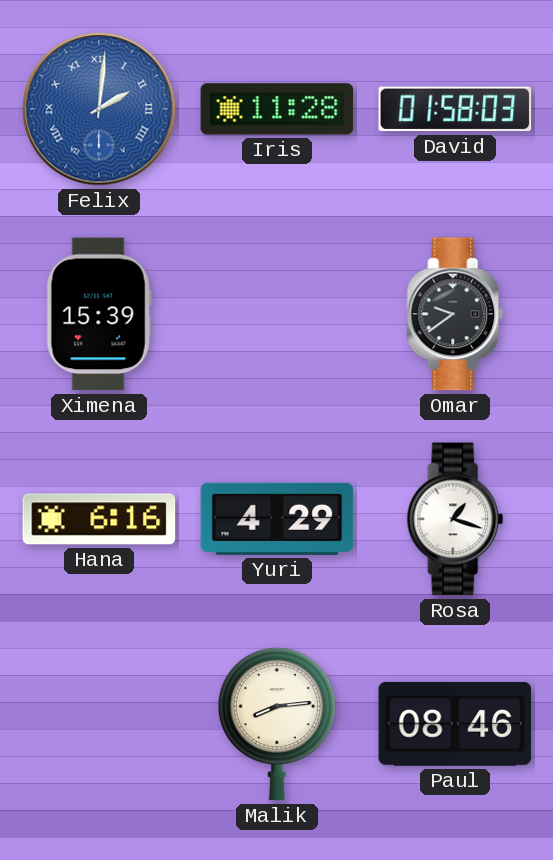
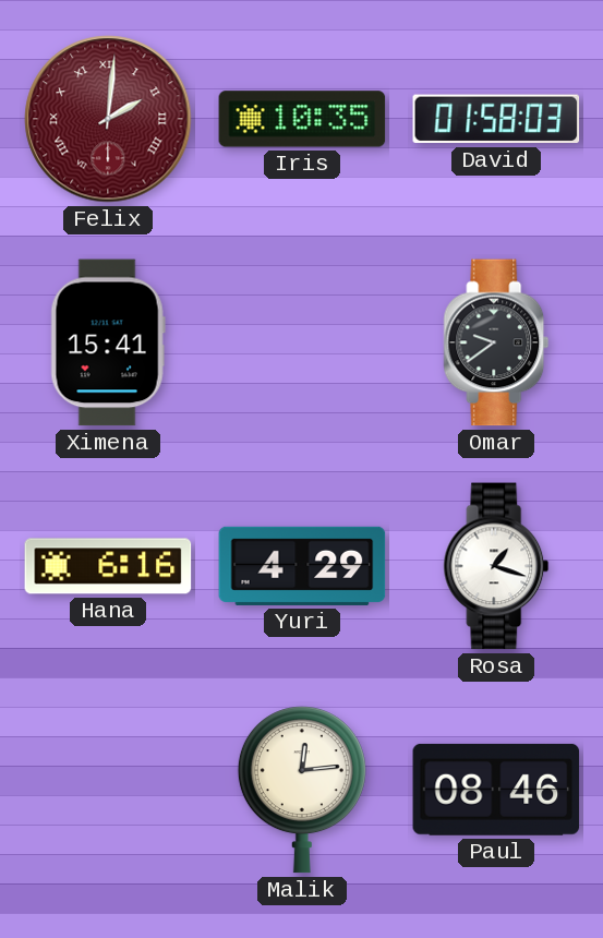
Felix dial: blue -> burgundy (108, 119)
Iris: 11:28 -> 10:35 (302, 119)
Ximena: 15:39 -> 15:41 (108, 342)
Malik: 8:14 -> 12:14 (302, 790)
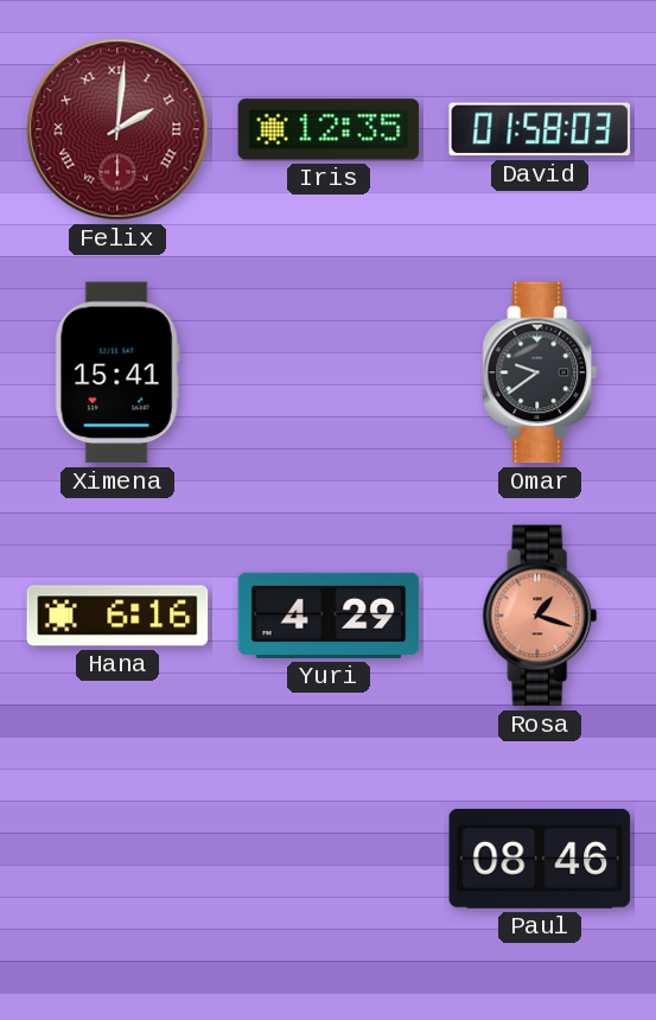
Iris: 10:35 -> 12:35 (329, 129)
Rosa dial: white -> salmon (540, 616)
Malik: 12:14 -> none (302, 790)
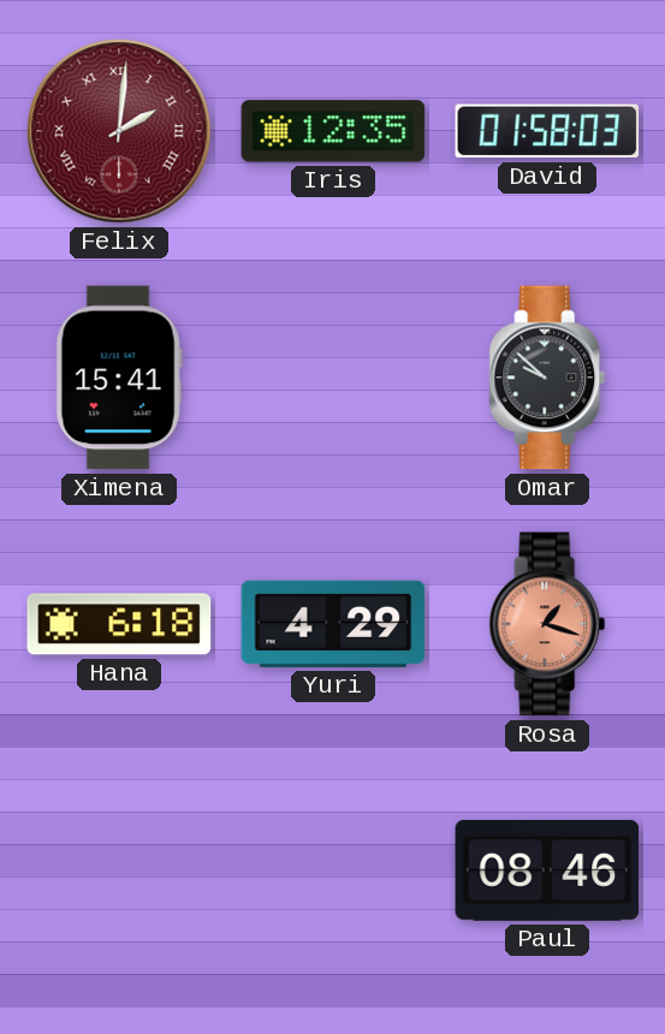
Omar: 9:39 -> 9:52 (547, 378)
Hana: 6:16 -> 6:18 (119, 624)
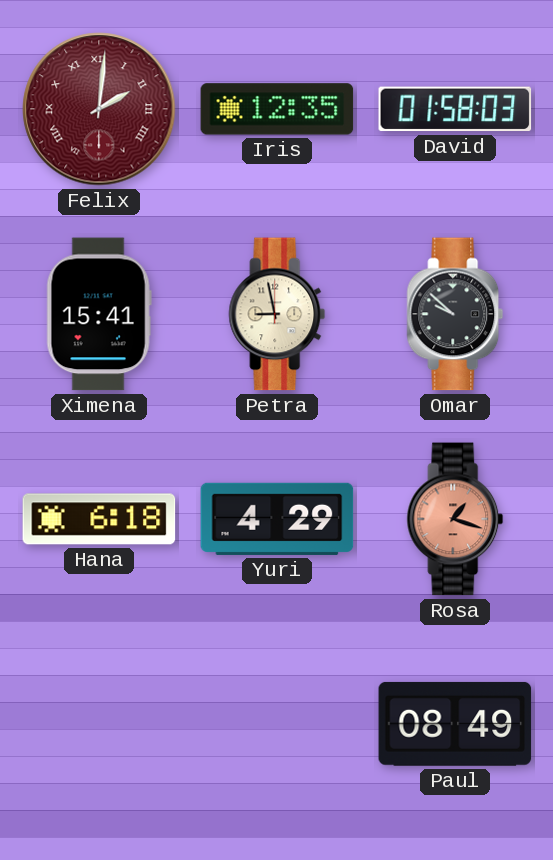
Petra: none -> 8:58 (277, 314)
Paul: 08:46 -> 08:49 (455, 724)
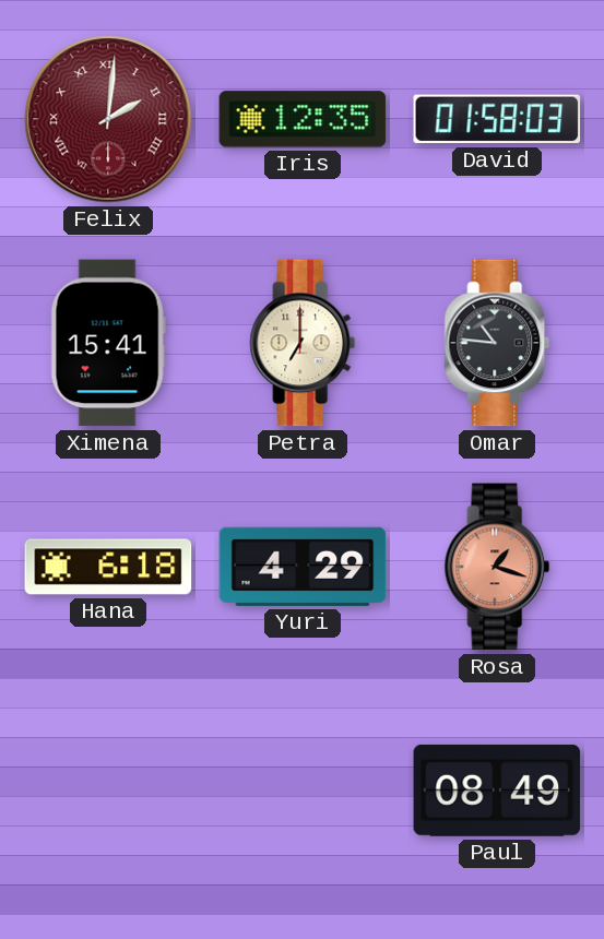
Petra: 8:58 -> 7:00 (303, 343)
Omar: 9:52 -> 10:46 (497, 343)
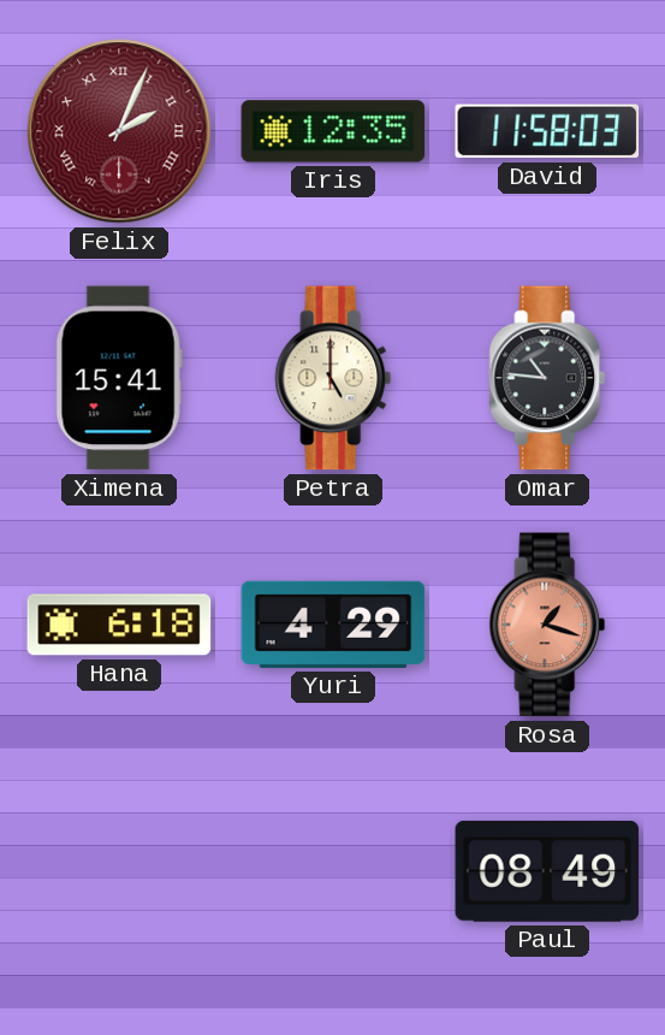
Felix: 2:01 -> 2:04 (119, 131)
David: 01:58 -> 11:58 (547, 131)
Petra: 7:00 -> 5:00 (333, 378)
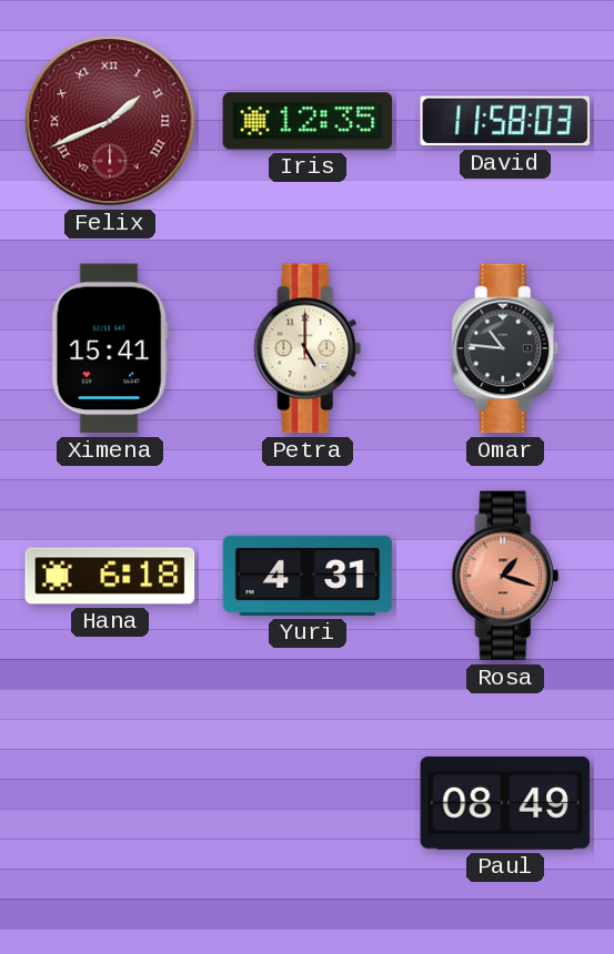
Felix: 2:04 -> 1:41 (110, 121)
Yuri: 4:29 -> 4:31 (308, 576)
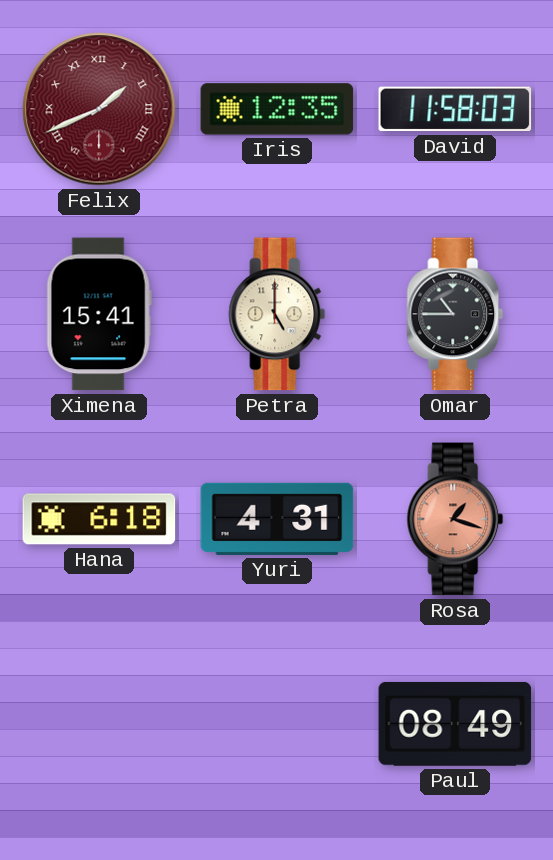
Omar: 10:46 -> 10:45 (455, 314)
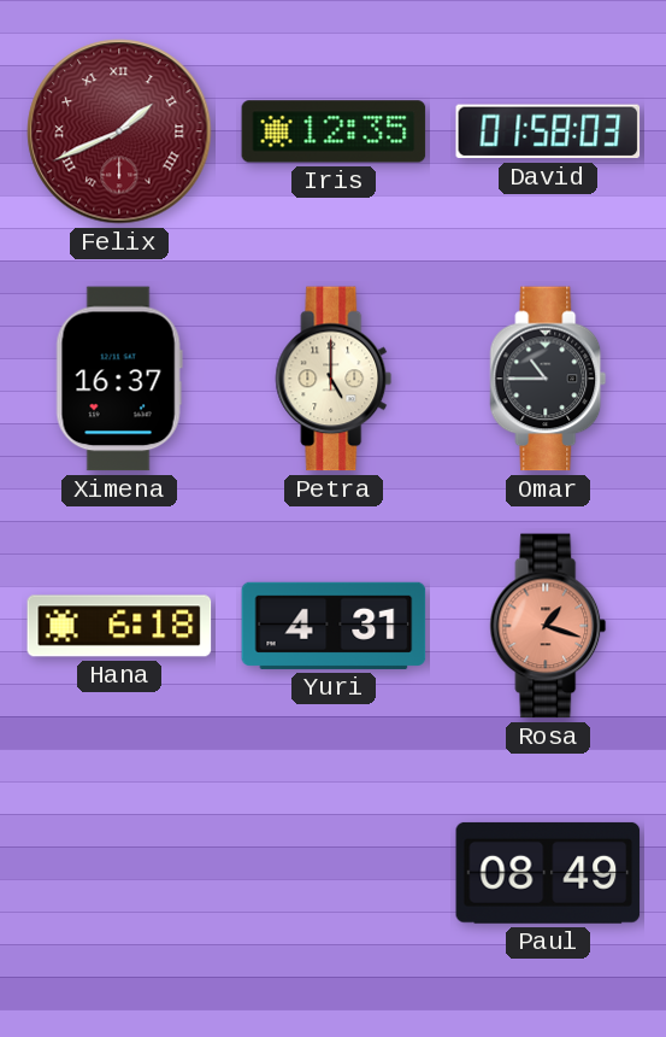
David: 11:58 -> 01:58 (548, 131)
Ximena: 15:41 -> 16:37 (119, 379)
